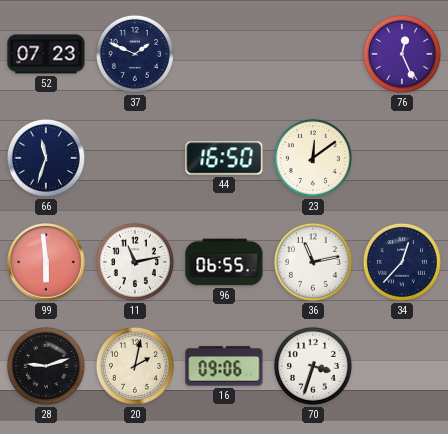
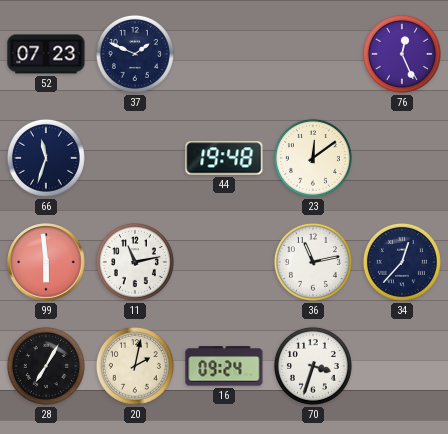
44: 16:50 -> 19:48 (224, 158)
96: 06:55 -> none (224, 262)
28: 9:12 -> 7:05 (46, 366)
16: 09:06 -> 09:24 (224, 366)
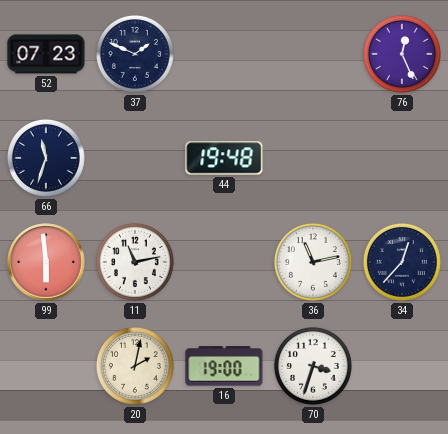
23: 12:09 -> none (313, 158)
28: 7:05 -> none (46, 366)
16: 09:24 -> 19:00 (224, 366)
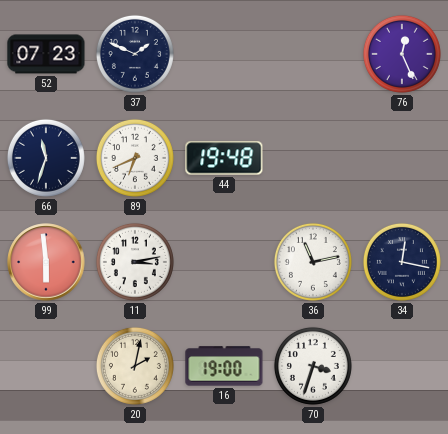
89: none -> 6:41 (135, 158)
11: 11:13 -> 3:13 (135, 262)
34: 12:37 -> 12:17 (402, 262)
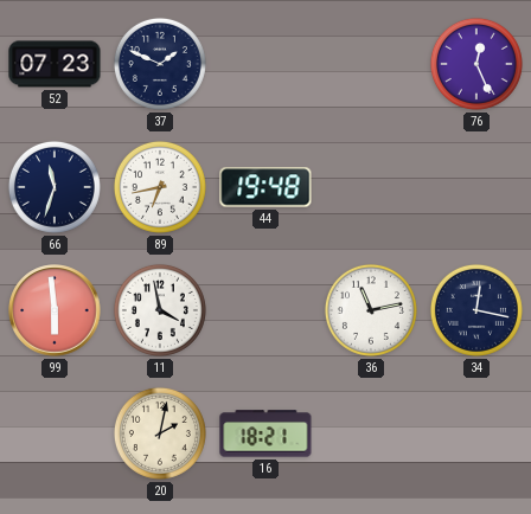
89: 6:41 -> 6:43 (160, 187)
11: 3:13 -> 3:58 (160, 310)
16: 19:00 -> 18:21 (265, 433)
70: 3:33 -> none (313, 366)
